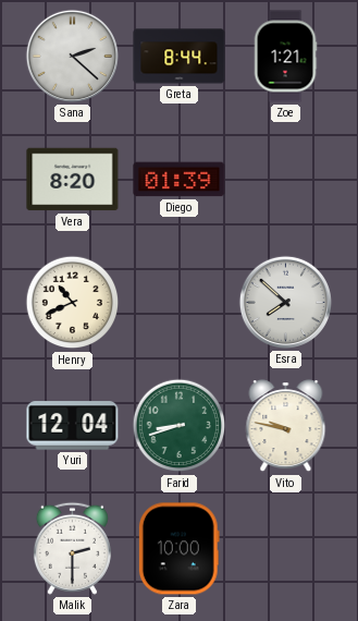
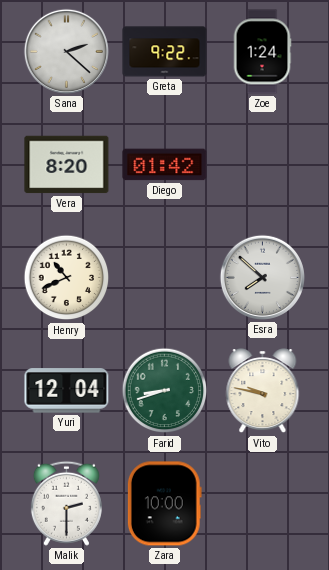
Greta: 8:44 -> 9:22 (165, 52)
Zoe: 1:21 -> 1:24 (262, 52)
Diego: 01:39 -> 01:42 (165, 165)
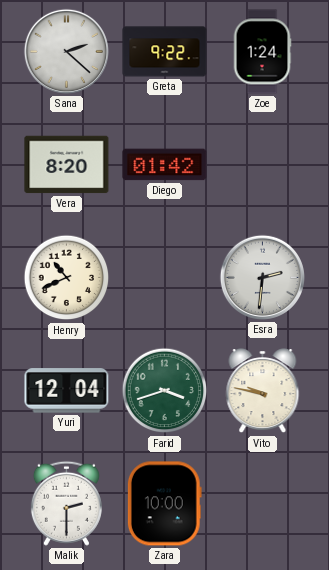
Esra: 7:52 -> 2:31 (262, 277)
Farid: 8:42 -> 3:42 (165, 391)
